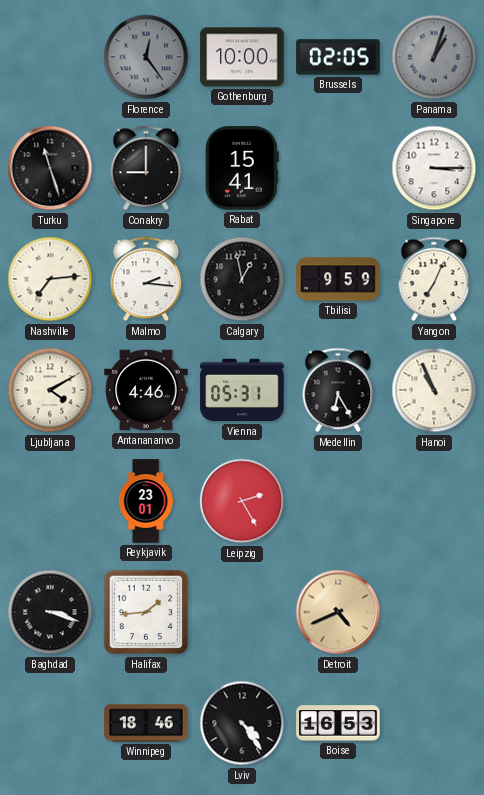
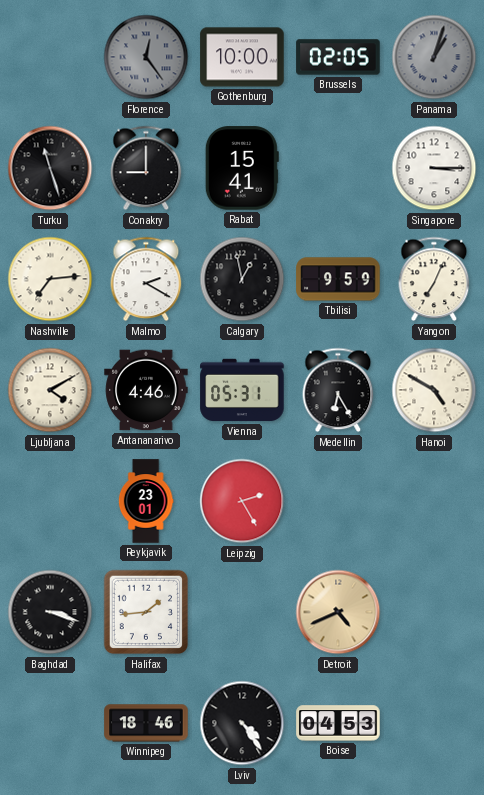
Malmo: 2:16 -> 2:20 (146, 279)
Hanoi: 10:56 -> 4:50 (434, 390)
Boise: 16:53 -> 04:53 (338, 723)
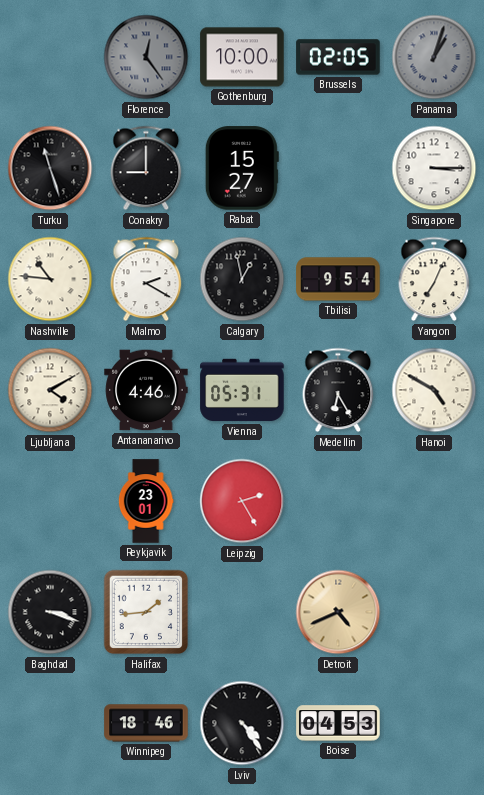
Rabat: 15:41 -> 15:27 (242, 168)
Nashville: 7:14 -> 10:46 (50, 279)
Tbilisi: 9:59 -> 9:54 (338, 279)
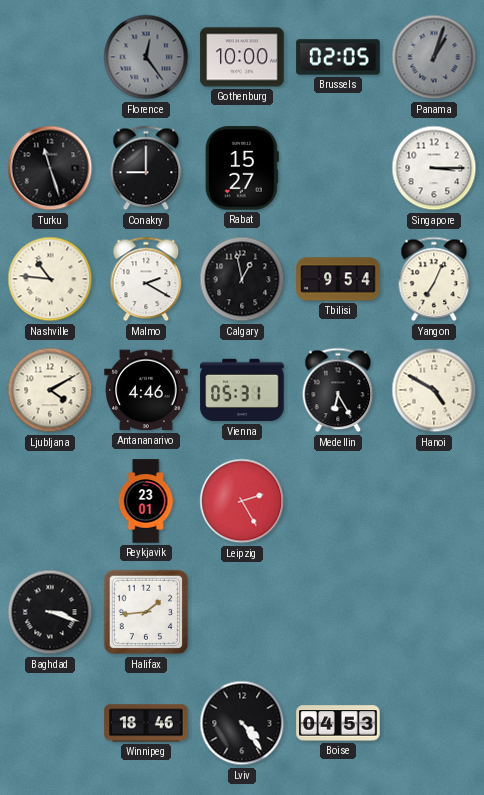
Detroit: 4:41 -> none (338, 612)
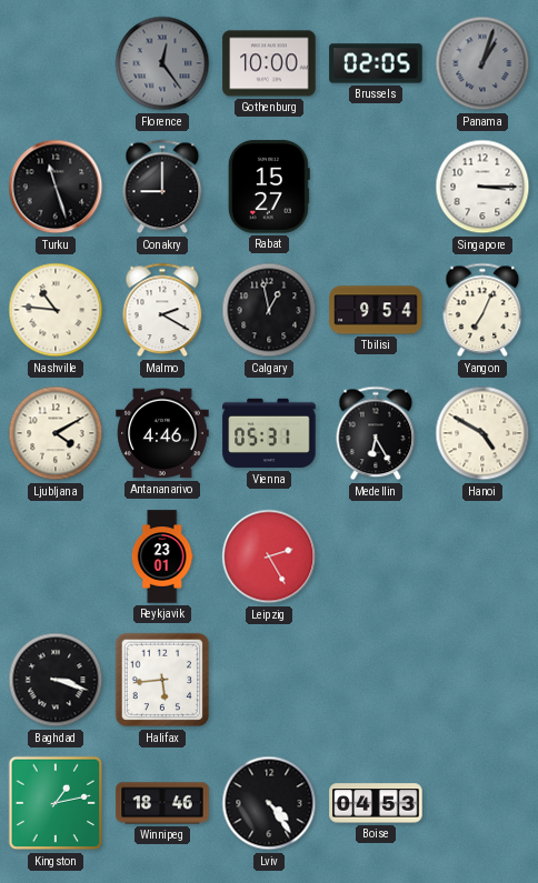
Halifax: 1:44 -> 5:44 (162, 680)
Kingston: none -> 1:13 (56, 803)
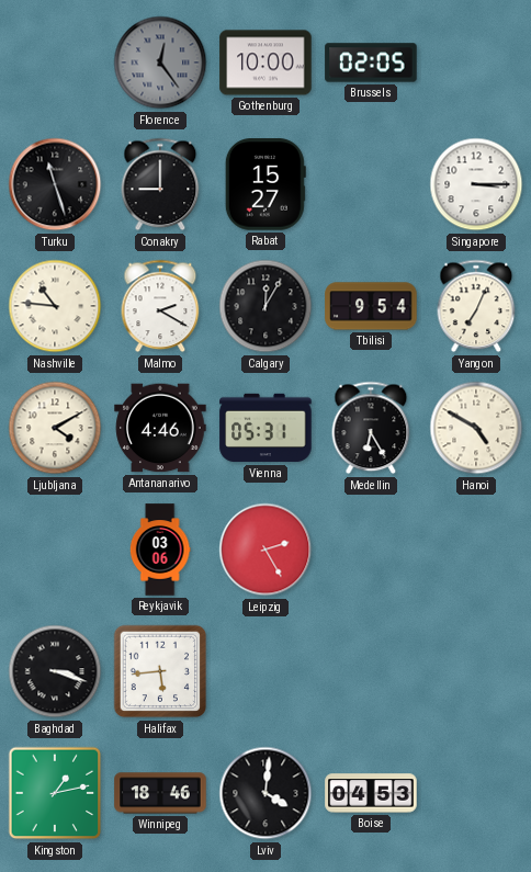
Panama: 1:03 -> none (482, 63)
Calgary: 12:58 -> 12:05 (265, 306)
Reykjavik: 23:01 -> 03:06 (160, 550)
Lviv: 4:24 -> 4:01 (265, 793)
